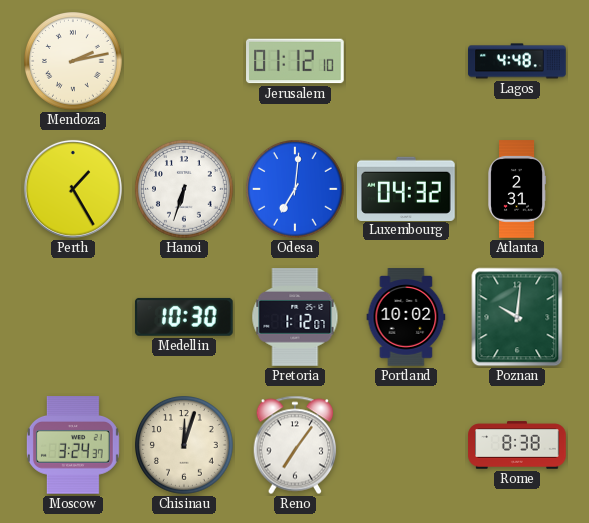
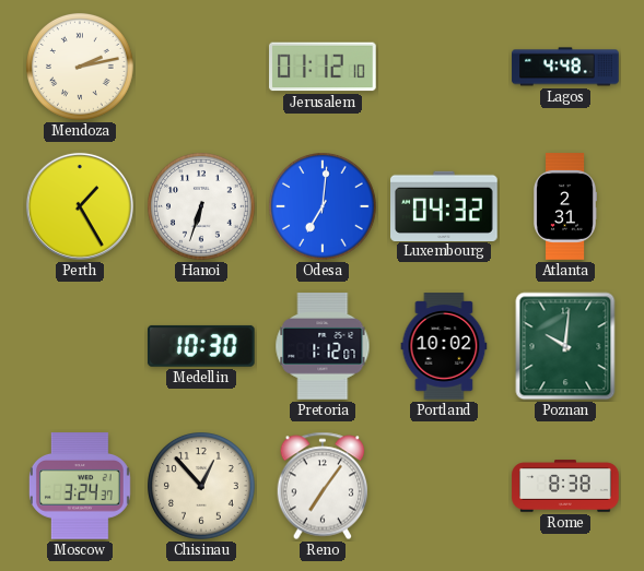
Chisinau: 12:03 -> 12:53 (202, 487)
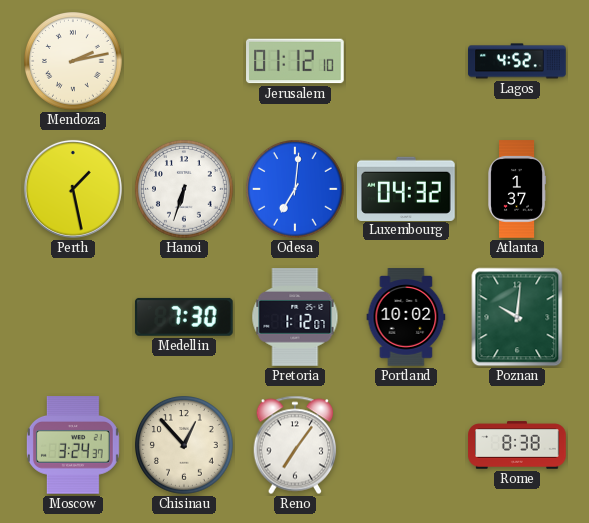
Lagos: 4:48 -> 4:52 (517, 61)
Perth: 1:25 -> 1:28 (73, 189)
Atlanta: 2:31 -> 1:37 (516, 189)
Medellin: 10:30 -> 7:30 (184, 317)
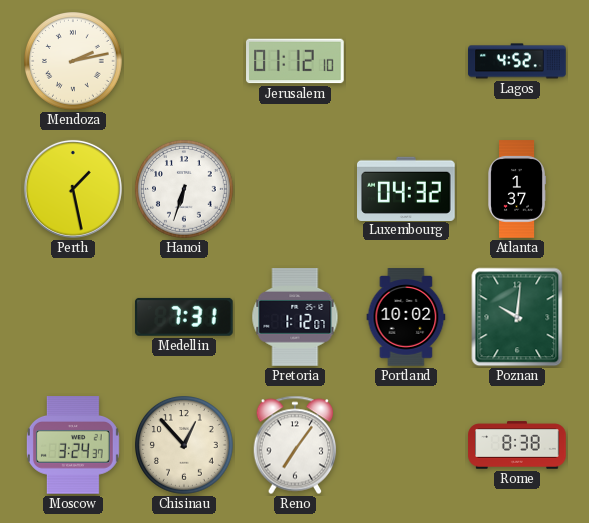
Odesa: 7:01 -> none (296, 190)
Medellin: 7:30 -> 7:31 (184, 317)
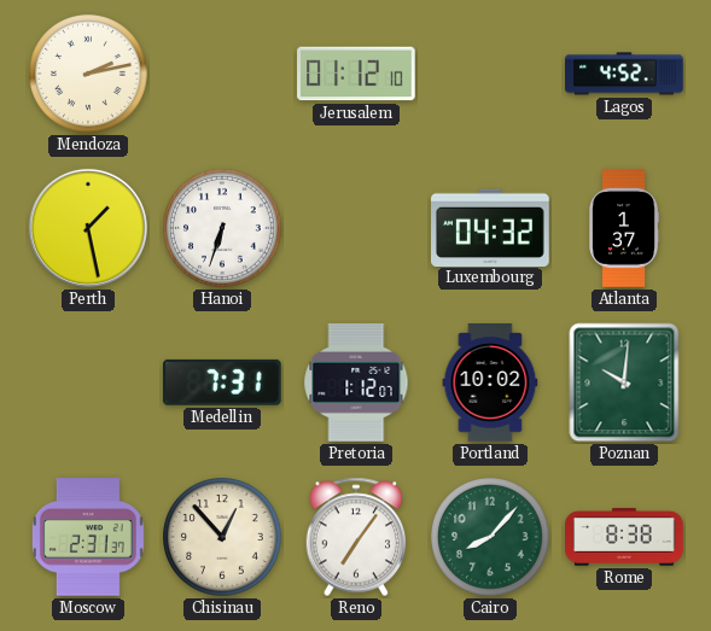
Moscow: 3:24 -> 2:31 (88, 537)
Cairo: none -> 8:07 (491, 538)
